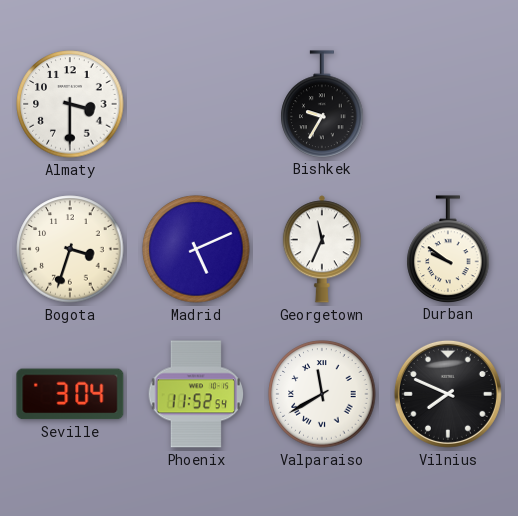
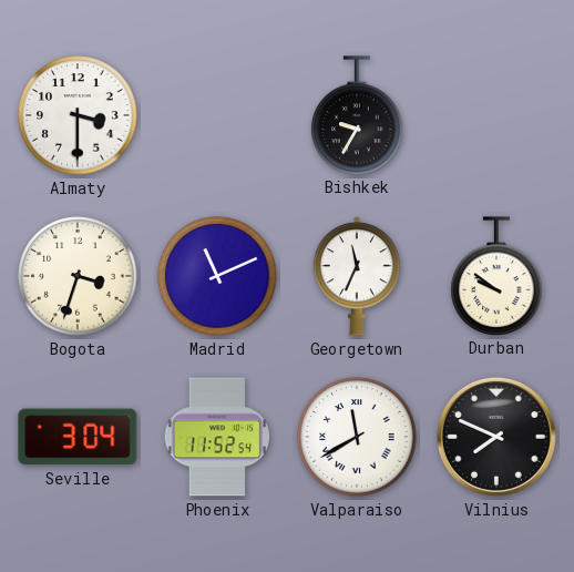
Madrid: 5:11 -> 11:11 (217, 276)
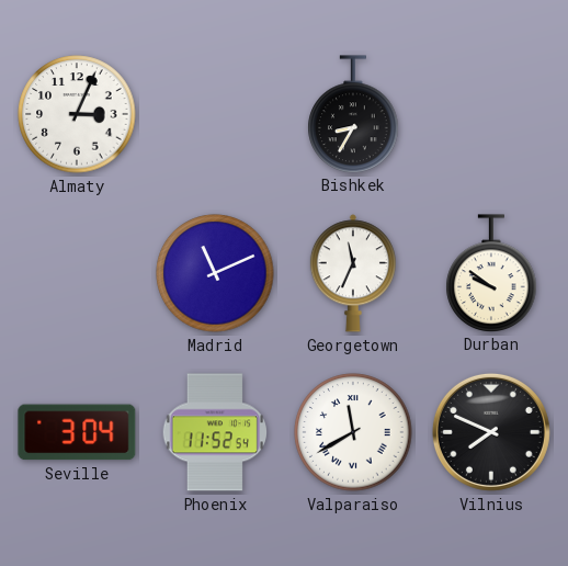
Almaty: 3:30 -> 3:04 (77, 114)
Bishkek: 9:35 -> 8:35 (353, 114)
Bogota: 3:33 -> none (78, 276)
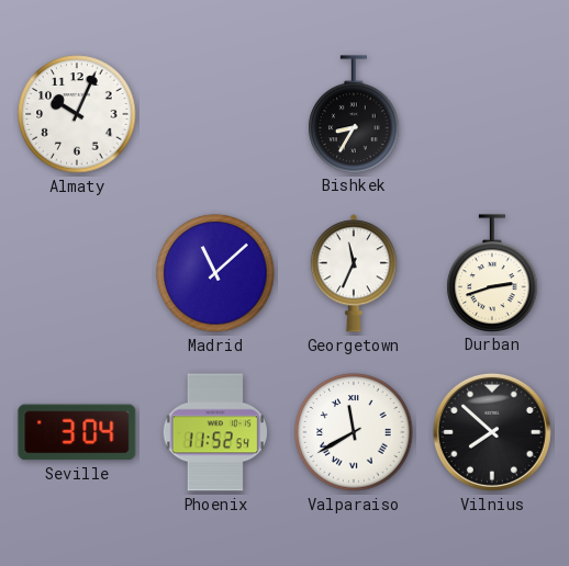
Almaty: 3:04 -> 10:04 (77, 114)
Madrid: 11:11 -> 11:08 (215, 273)
Durban: 9:51 -> 2:42 (492, 273)
Vilnius: 7:49 -> 7:52 (492, 432)
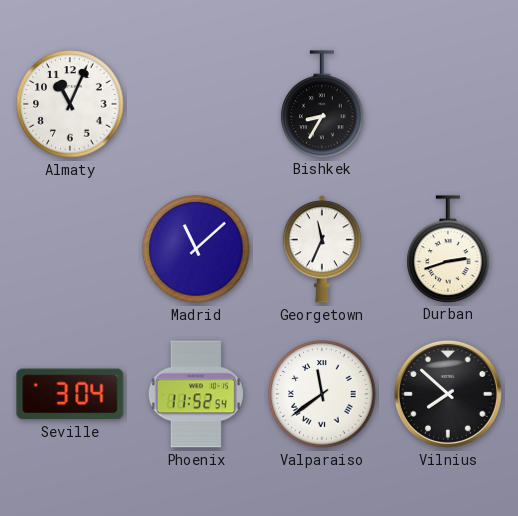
Almaty: 10:04 -> 11:04 (70, 104)
Valparaiso: 11:40 -> 11:39 (322, 394)
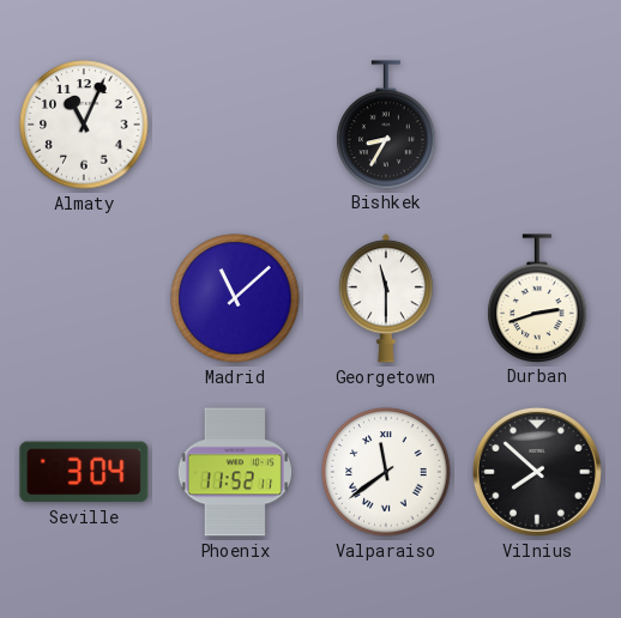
Georgetown: 11:34 -> 11:30 (386, 298)
Phoenix: 11:52:54 -> 11:52:11 (235, 472)
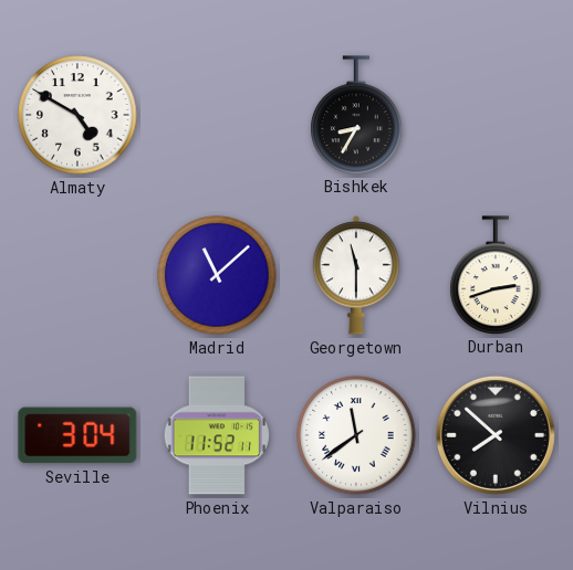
Almaty: 11:04 -> 4:50 (77, 115)
